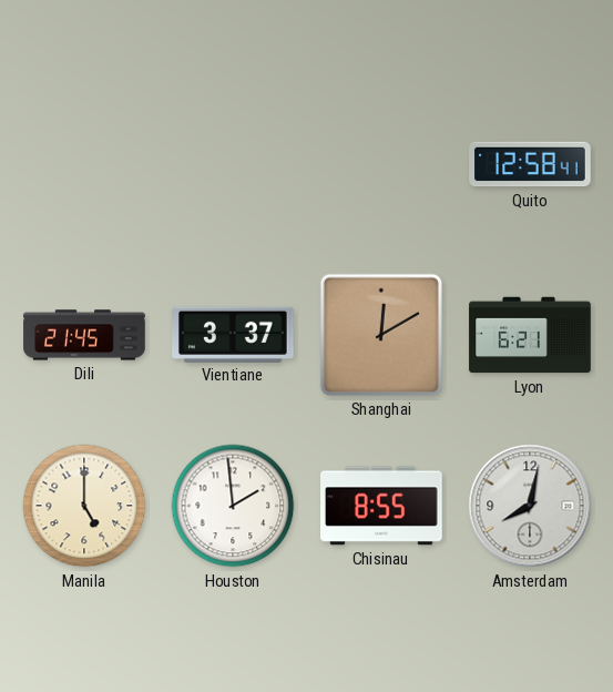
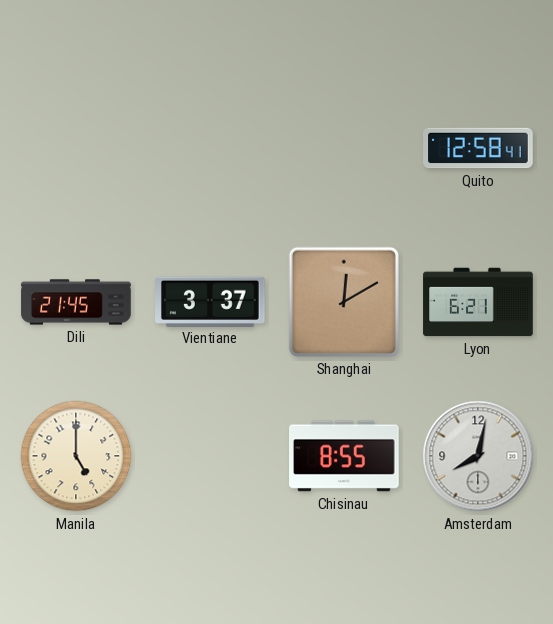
Houston: 1:59 -> none (233, 506)
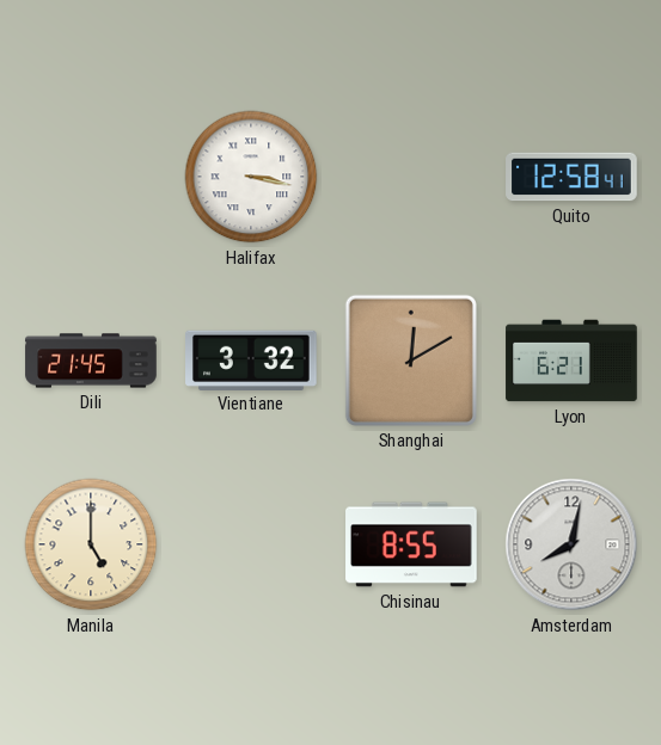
Halifax: none -> 3:17 (251, 177)
Vientiane: 3:37 -> 3:32 (252, 359)
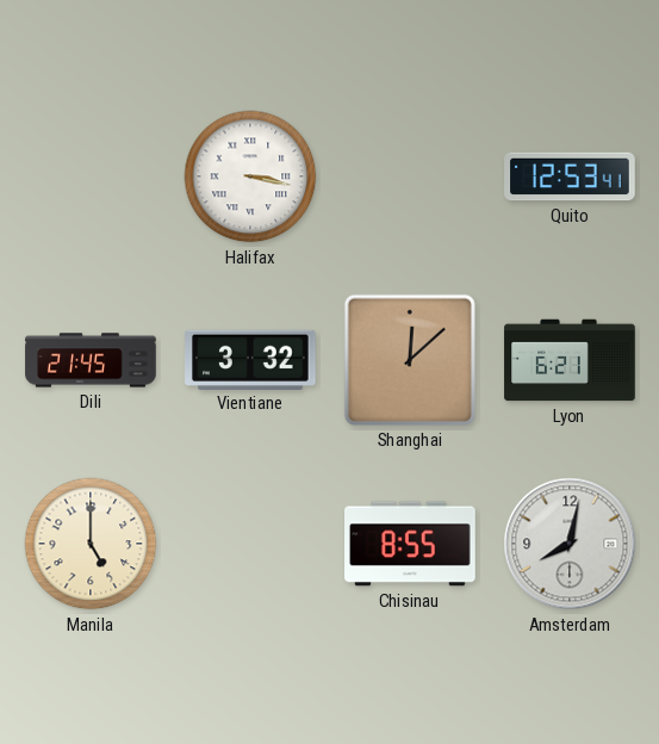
Quito: 12:58 -> 12:53 (570, 176)
Shanghai: 12:10 -> 12:08 (410, 360)
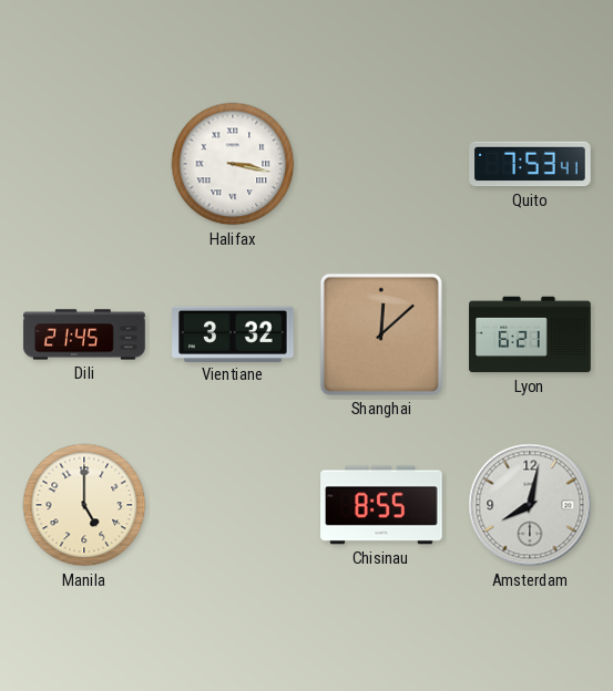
Quito: 12:53 -> 7:53 (530, 164)
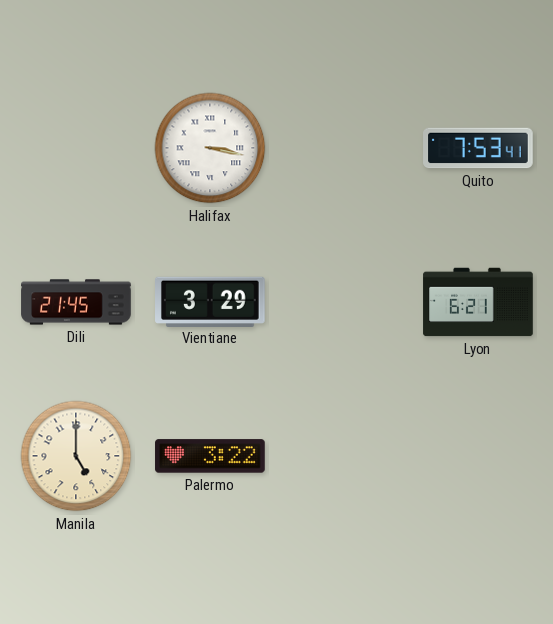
Vientiane: 3:32 -> 3:29 (211, 301)
Shanghai: 12:08 -> none (381, 334)
Palermo: none -> 3:22 (210, 456)
Chisinau: 8:55 -> none (381, 505)
Amsterdam: 8:02 -> none (530, 505)
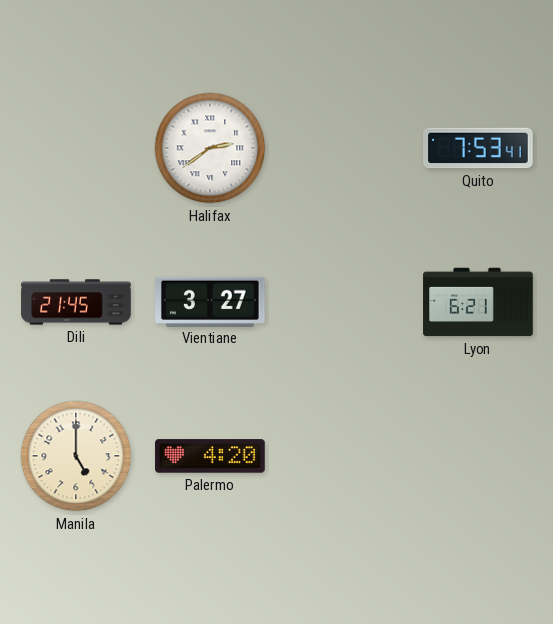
Halifax: 3:17 -> 2:39 (210, 148)
Vientiane: 3:29 -> 3:27 (211, 301)
Palermo: 3:22 -> 4:20 (210, 456)
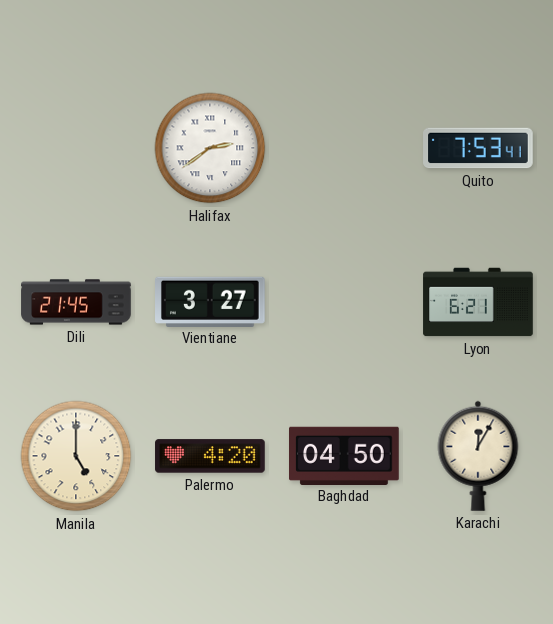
Baghdad: none -> 04:50 (344, 455)
Karachi: none -> 12:05 (478, 456)
